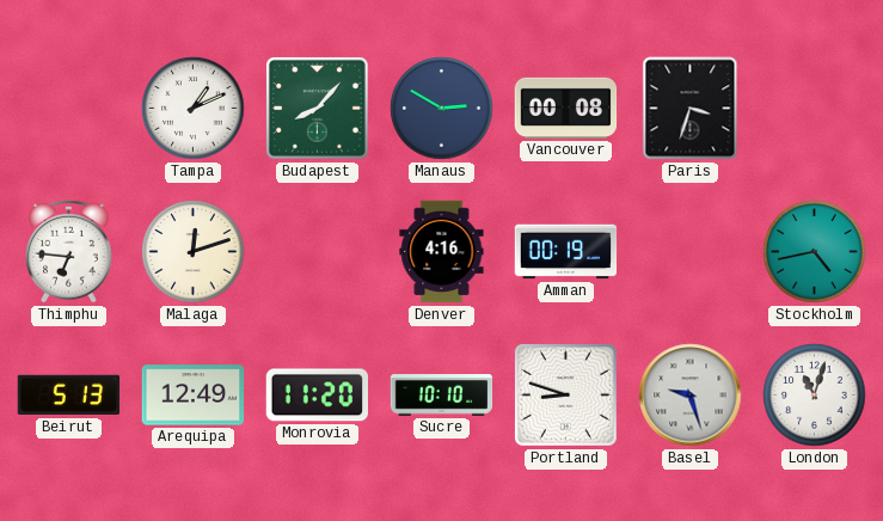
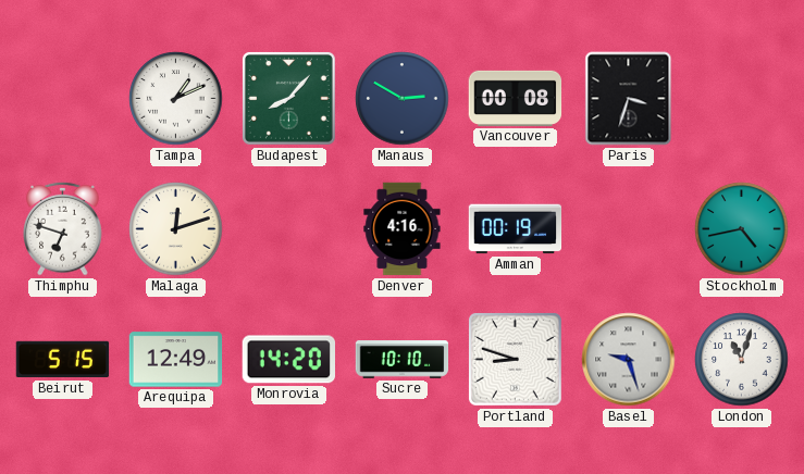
Thimphu: 6:46 -> 6:48 (63, 228)
Beirut: 5:13 -> 5:15 (63, 360)
Monrovia: 11:20 -> 14:20 (288, 360)
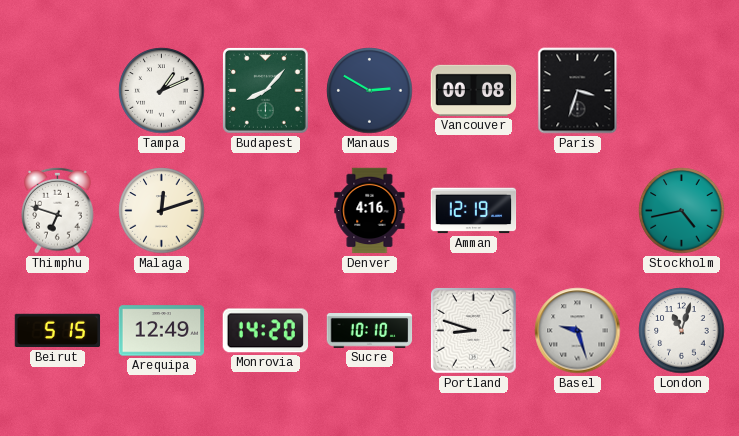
Amman: 00:19 -> 12:19 (474, 211)
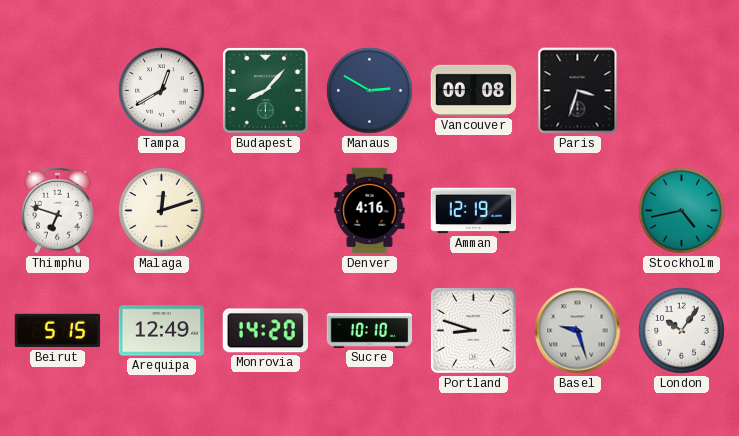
Tampa: 1:11 -> 12:40 (162, 91)
London: 11:03 -> 10:06 (682, 331)
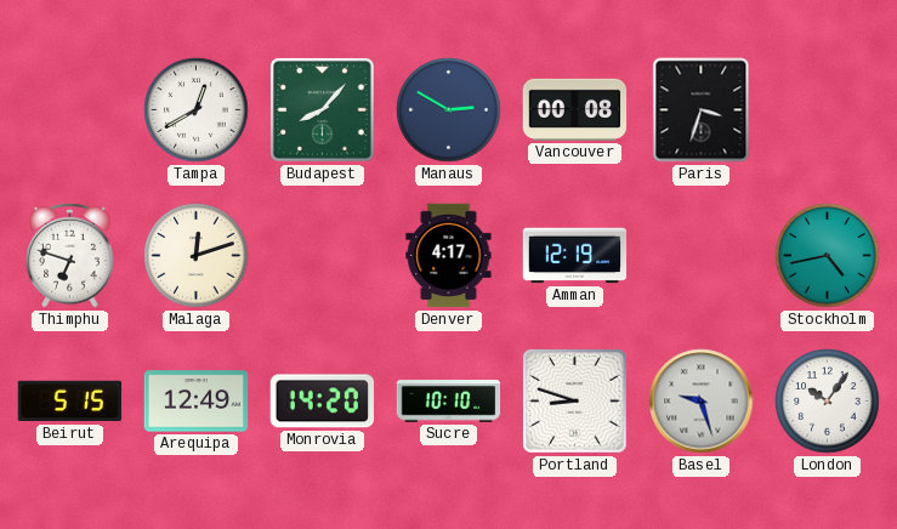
Denver: 4:16 -> 4:17 (449, 256)
